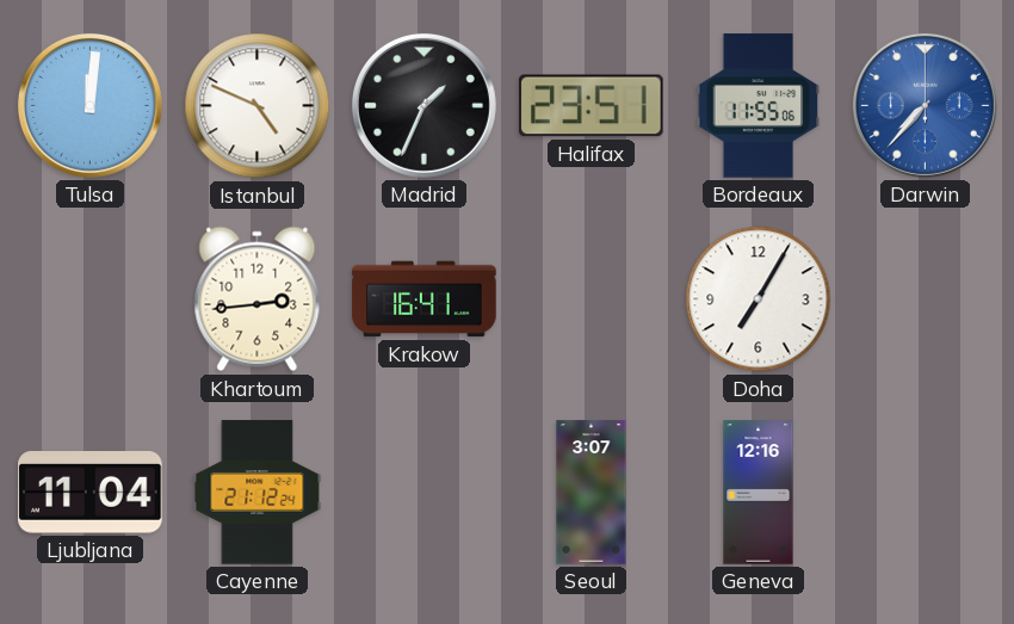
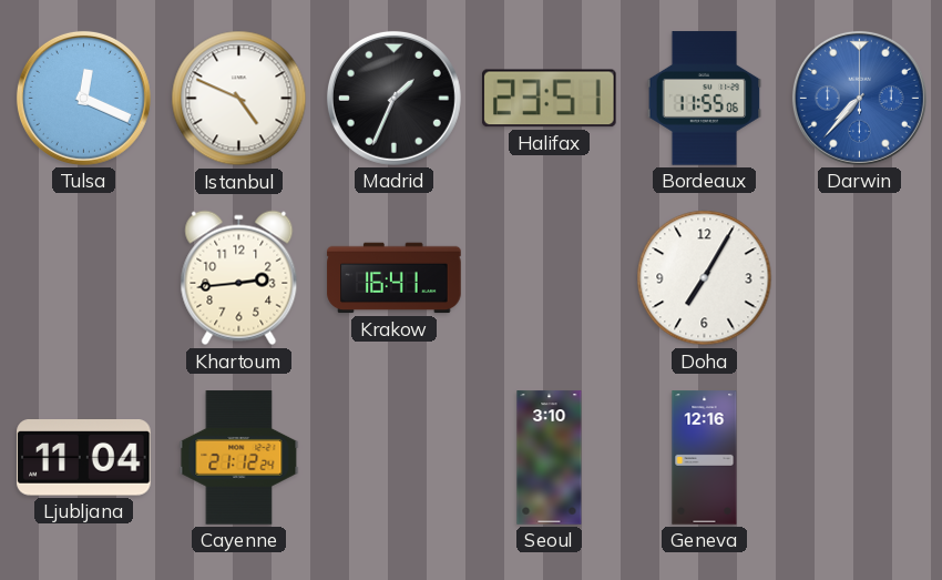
Tulsa: 12:01 -> 12:19 (83, 98)
Seoul: 3:07 -> 3:10 (550, 458)
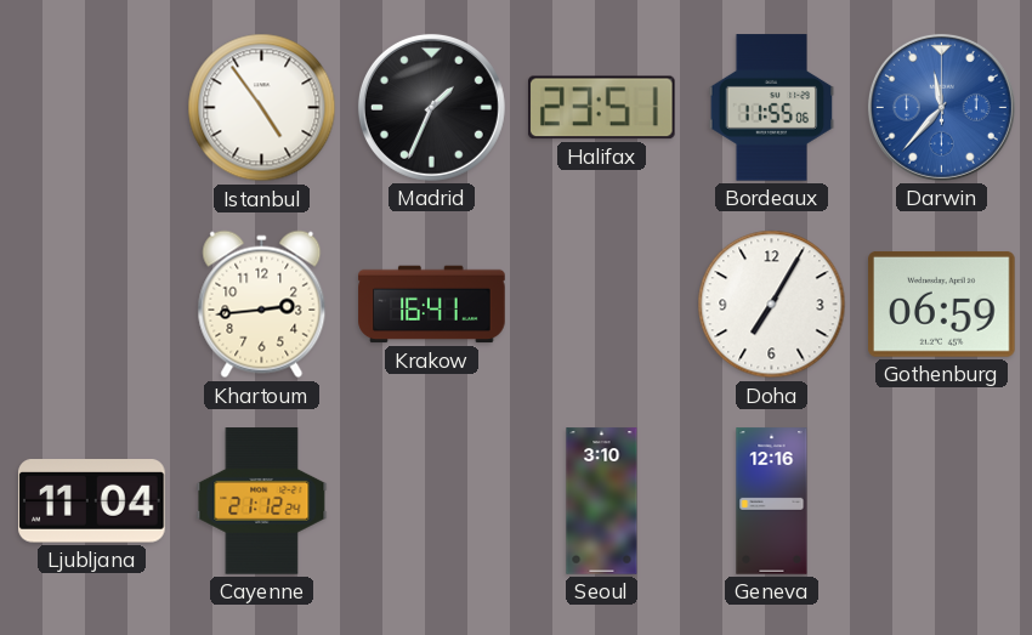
Tulsa: 12:19 -> none (83, 98)
Istanbul: 4:49 -> 4:54 (262, 108)
Darwin: 7:37 -> 11:37 (941, 107)
Gothenburg: none -> 06:59 (942, 304)
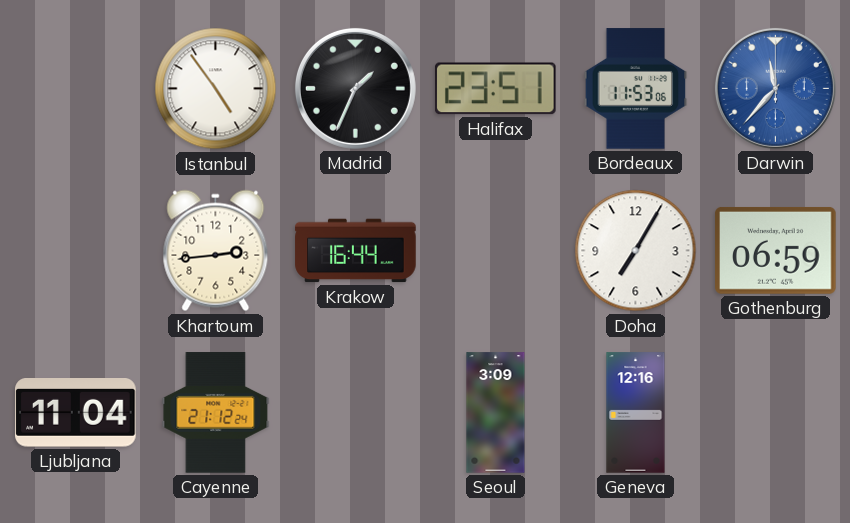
Bordeaux: 11:55 -> 11:53 (636, 89)
Krakow: 16:41 -> 16:44 (356, 251)
Seoul: 3:10 -> 3:09 (496, 413)
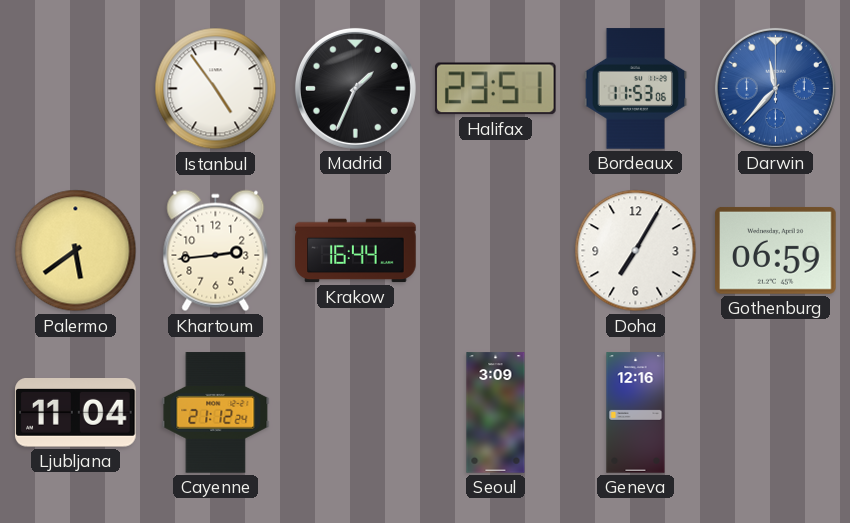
Palermo: none -> 5:39 (76, 251)
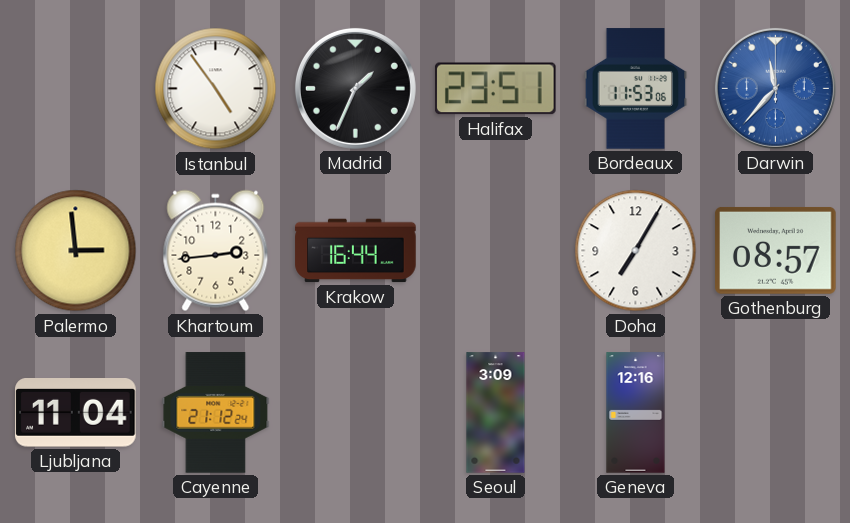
Palermo: 5:39 -> 2:59 (76, 251)
Gothenburg: 06:59 -> 08:57 (776, 250)
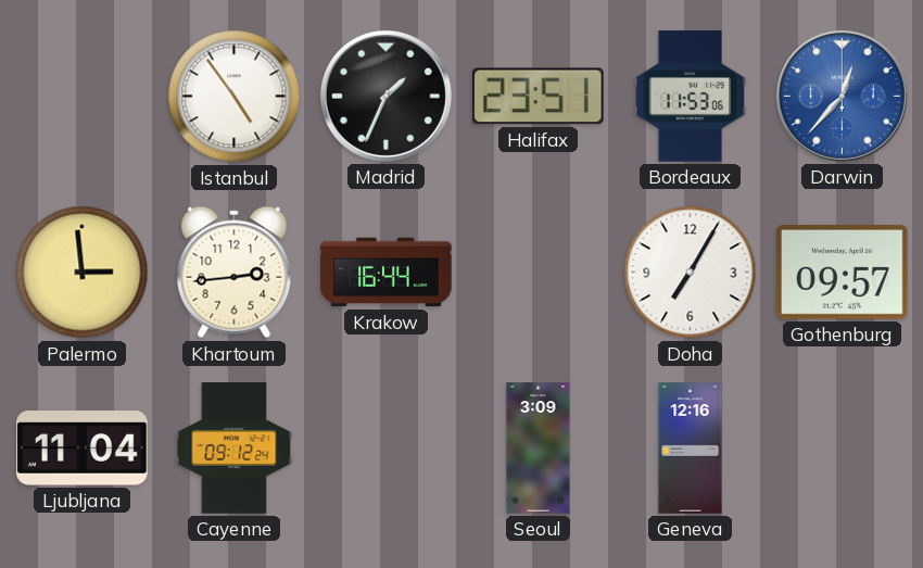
Darwin: 11:37 -> 12:37 (842, 96)
Gothenburg: 08:57 -> 09:57 (843, 272)
Cayenne: 21:12 -> 09:12 (235, 449)
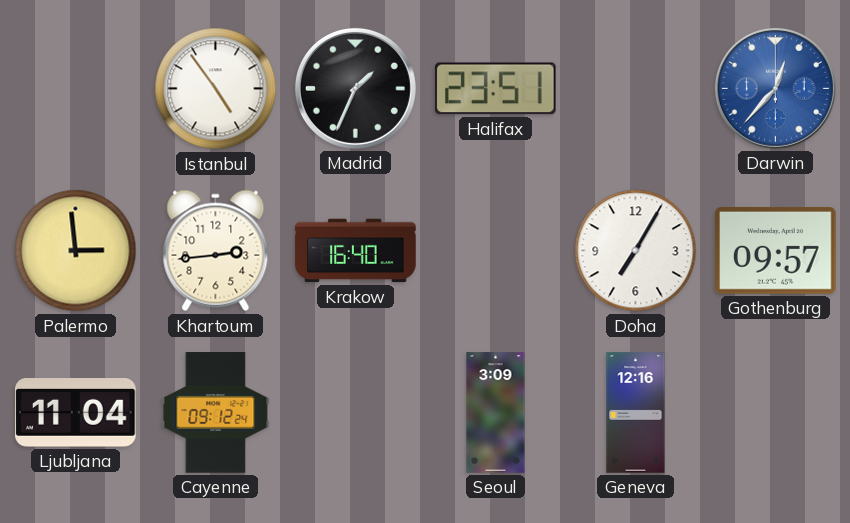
Bordeaux: 11:53 -> none (691, 97)
Krakow: 16:44 -> 16:40 (356, 251)
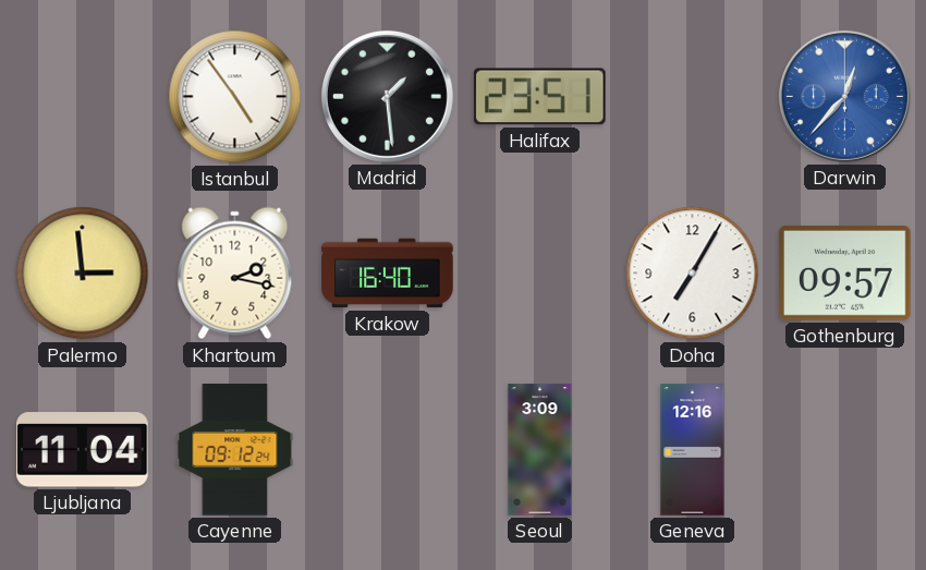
Madrid: 1:34 -> 1:29 (387, 96)
Khartoum: 2:44 -> 2:17 (235, 274)
